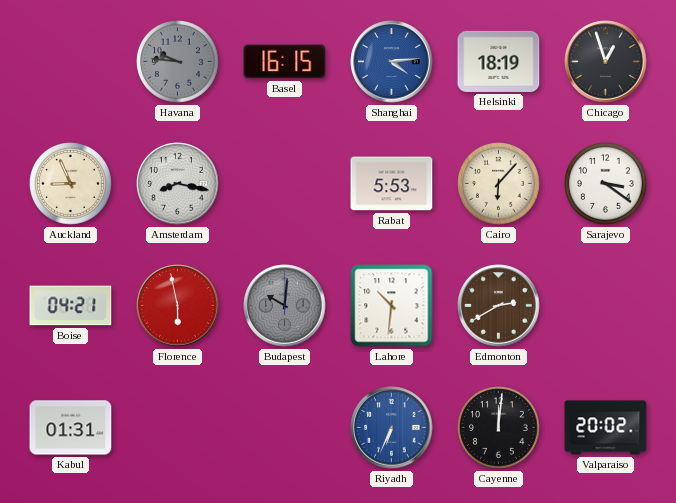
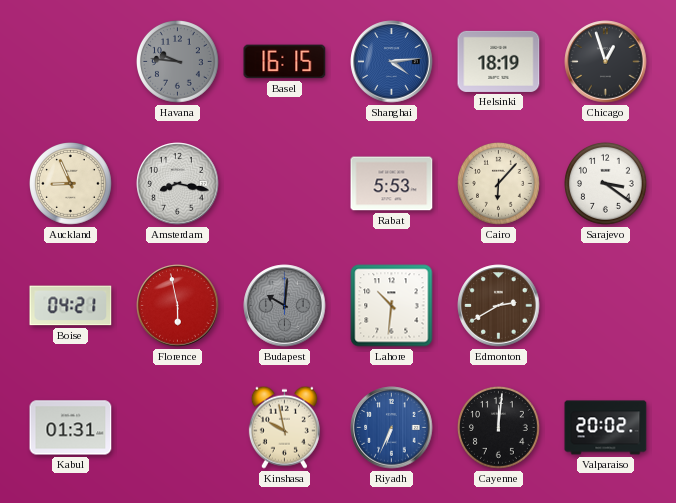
Kinshasa: none -> 9:58 (284, 427)
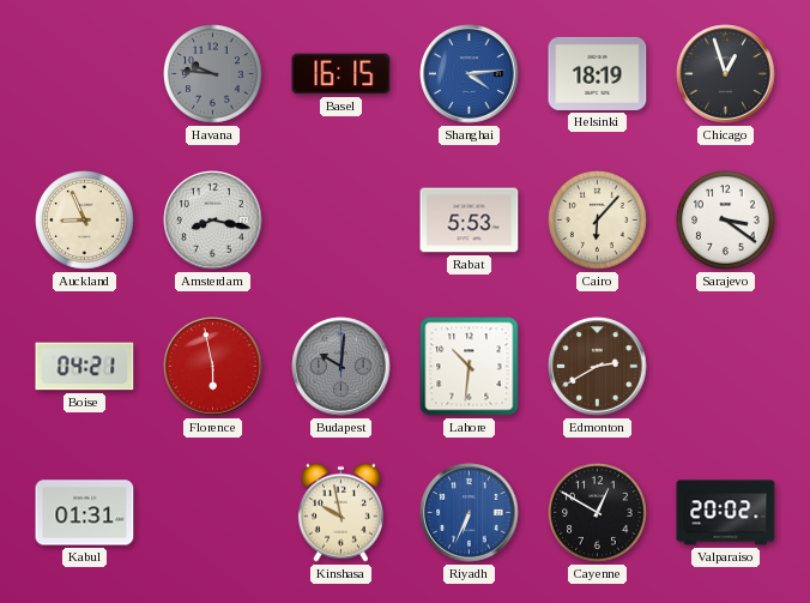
Cayenne: 12:01 -> 12:50 (598, 513)
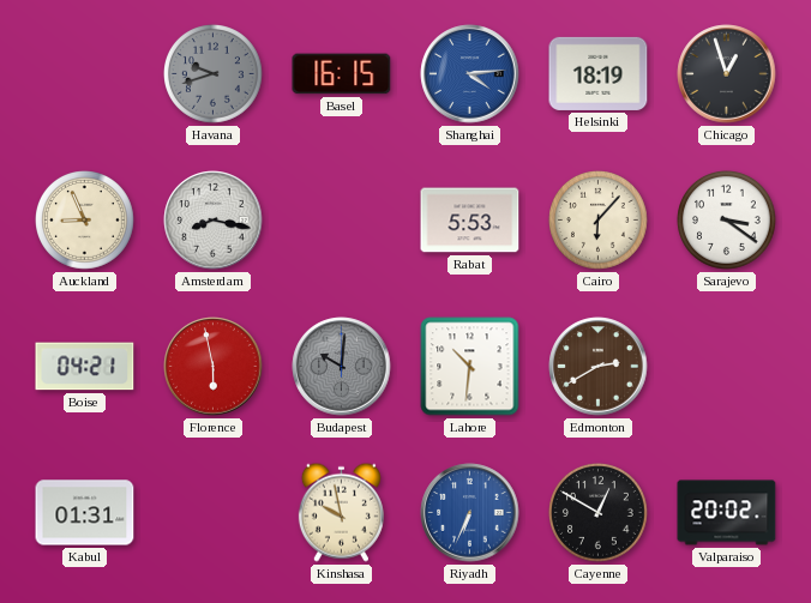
Havana: 9:46 -> 9:42 (214, 74)
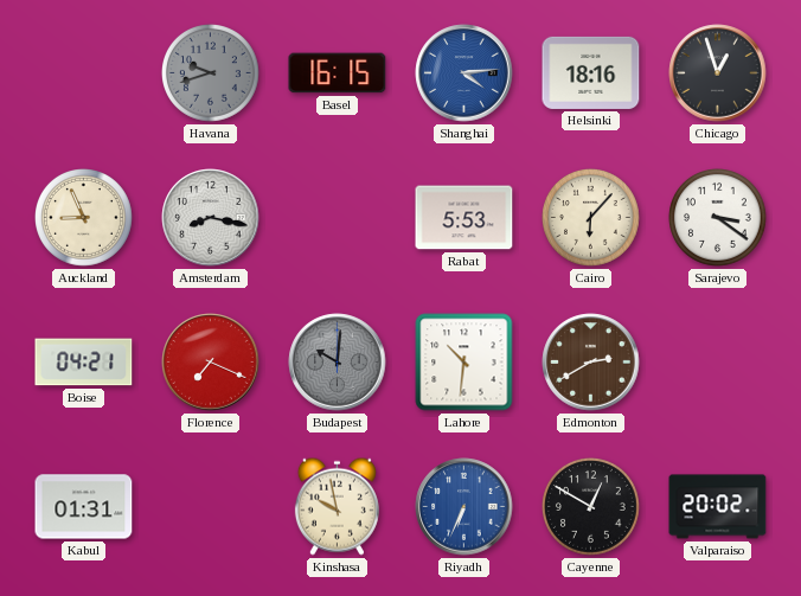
Helsinki: 18:19 -> 18:16 (591, 72)
Florence: 5:58 -> 7:19 (211, 363)
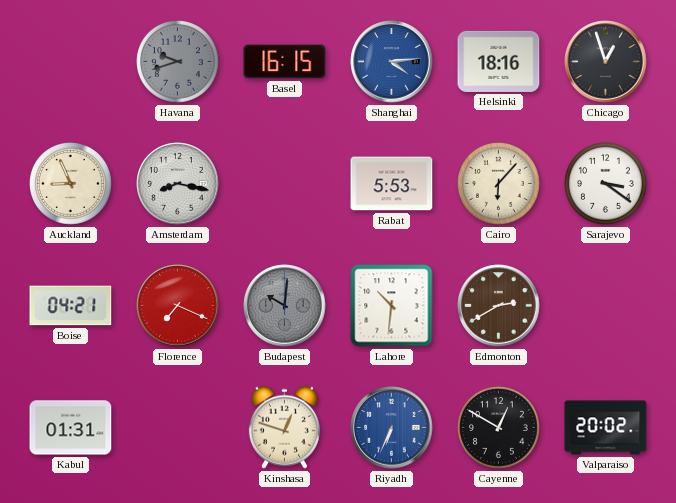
Kinshasa: 9:58 -> 12:48 (284, 427)
